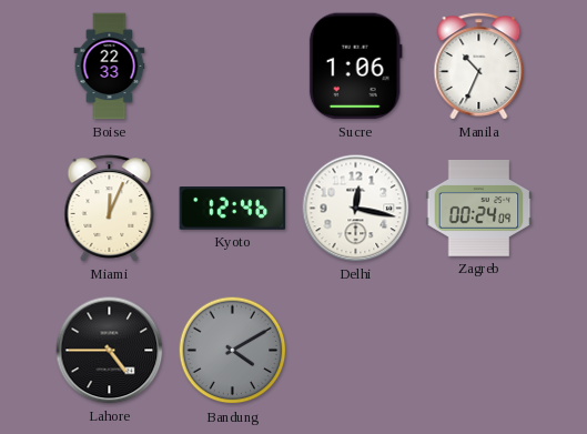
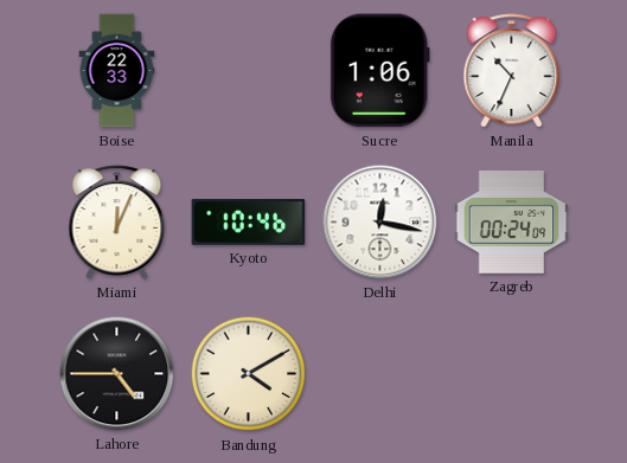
Kyoto: 12:46 -> 10:46 (249, 223)
Bandung dial: grey -> cream (249, 374)
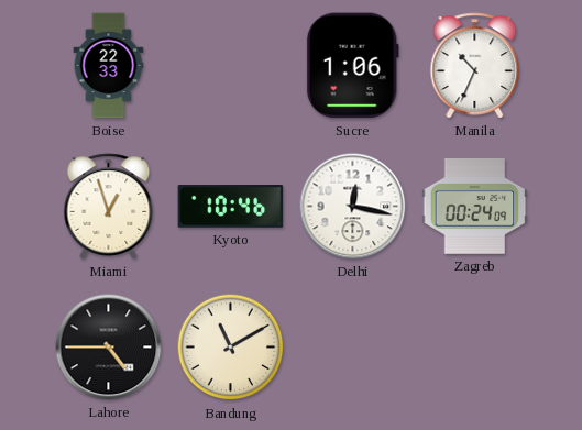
Miami: 12:04 -> 12:57 (109, 207)
Bandung: 4:10 -> 11:10 (231, 348)
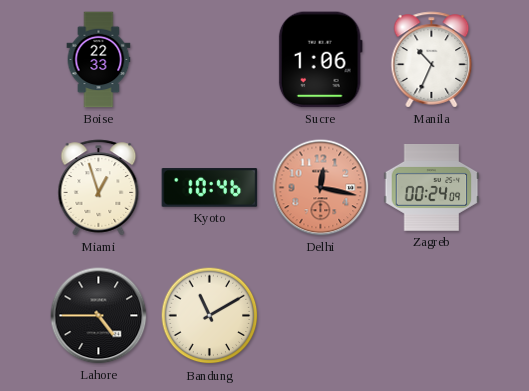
Delhi dial: white -> salmon (321, 188)
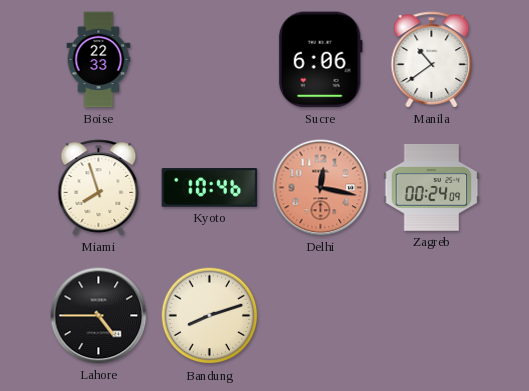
Sucre: 1:06 -> 6:06 (320, 60)
Manila: 10:34 -> 10:39 (432, 60)
Miami: 12:57 -> 7:57 (99, 188)
Bandung: 11:10 -> 8:12 (210, 316)
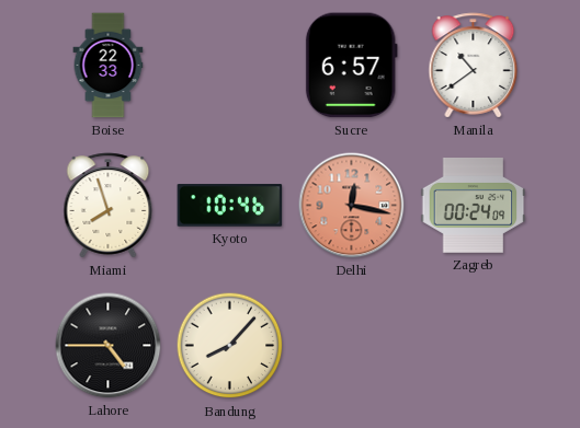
Sucre: 6:06 -> 6:57 (351, 66)
Bandung: 8:12 -> 8:07 (230, 346)
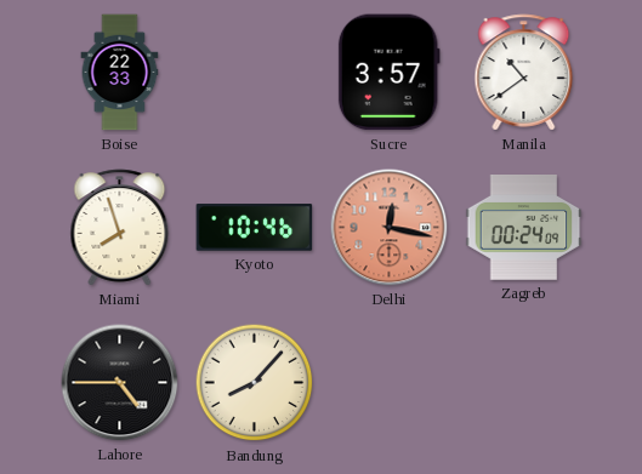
Sucre: 6:57 -> 3:57 (388, 73)
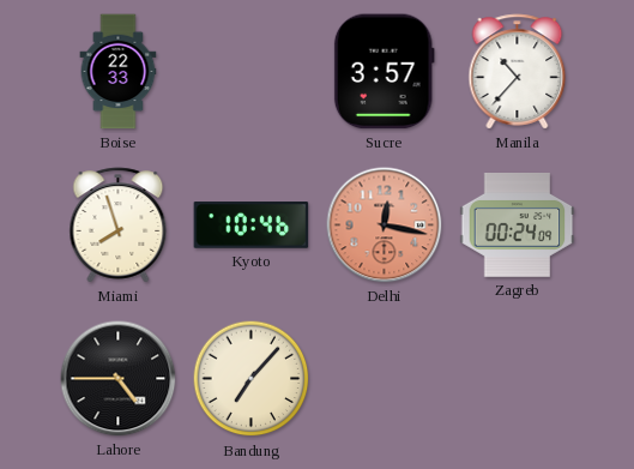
Manila: 10:39 -> 10:37 (518, 72)
Bandung: 8:07 -> 7:07 (252, 379)
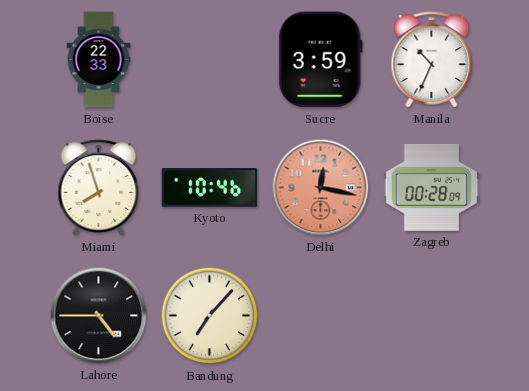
Sucre: 3:57 -> 3:59 (320, 60)
Manila: 10:37 -> 10:34 (432, 60)
Zagreb: 00:24 -> 00:28 (432, 188)
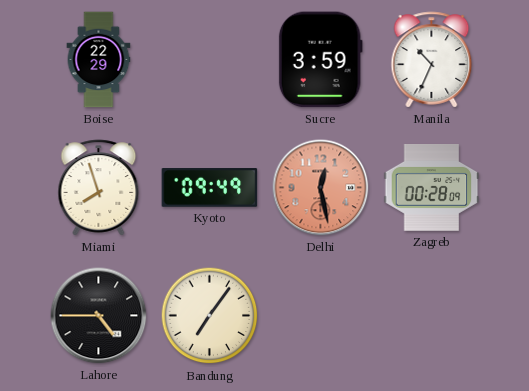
Boise: 22:33 -> 22:29 (99, 60)
Kyoto: 10:46 -> 09:49 (210, 188)
Delhi: 12:17 -> 12:28 (321, 188)
Bandung: 7:07 -> 7:06 (210, 316)
